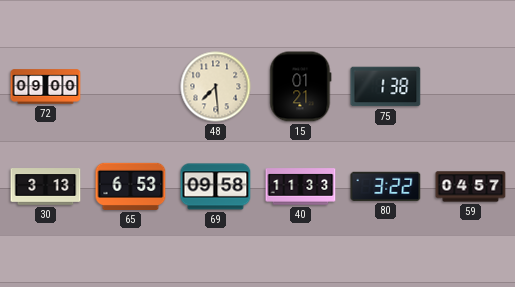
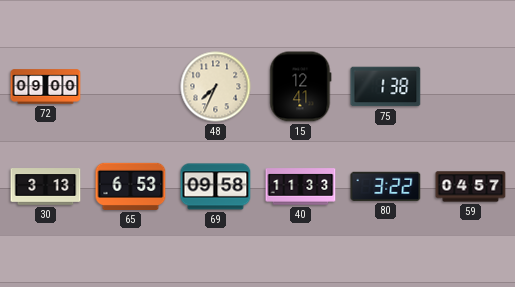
48: 7:29 -> 7:34 (216, 87)
15: 01:21 -> 12:41 (301, 87)
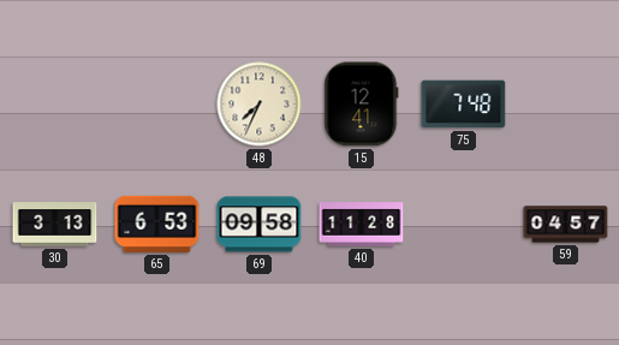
72: 09:00 -> none (46, 87)
75: 1:38 -> 7:48 (464, 105)
40: 11:33 -> 11:28 (362, 225)
80: 3:22 -> none (386, 186)
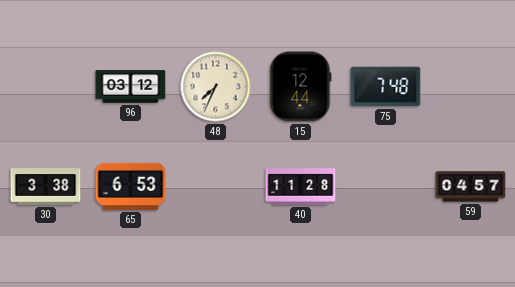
96: none -> 03:12 (131, 87)
15: 12:41 -> 12:44 (301, 87)
30: 3:13 -> 3:38 (46, 187)
69: 09:58 -> none (260, 225)
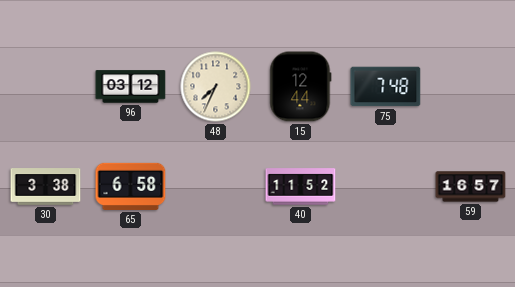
65: 6:53 -> 6:58 (131, 186)
40: 11:28 -> 11:52 (301, 187)
59: 04:57 -> 16:57 (471, 187)
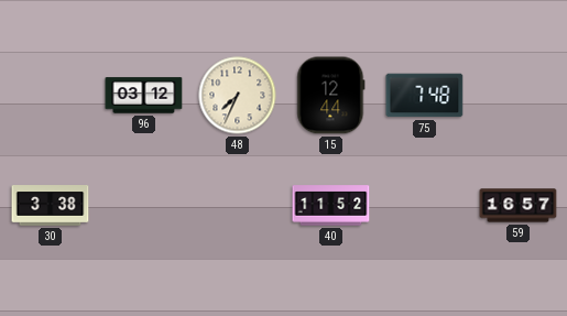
65: 6:58 -> none (131, 186)
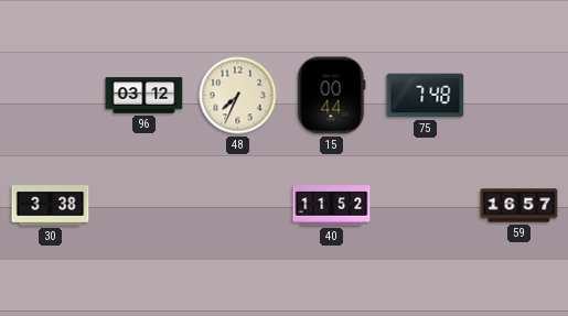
15: 12:44 -> 00:44 (332, 96)
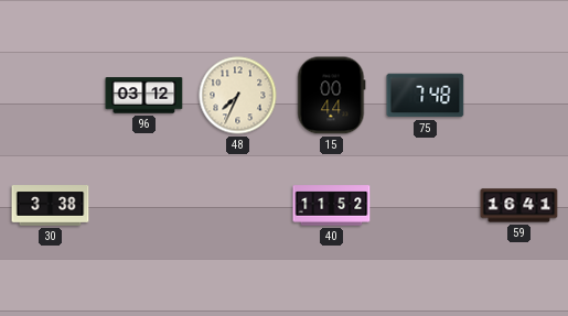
59: 16:57 -> 16:41 (519, 206)
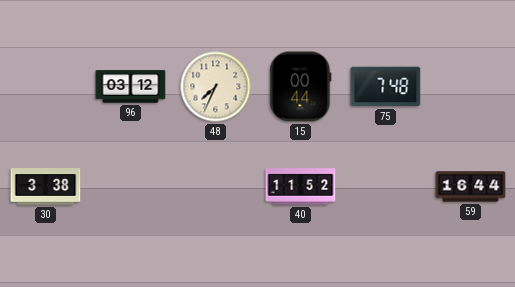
59: 16:41 -> 16:44 (471, 187)
